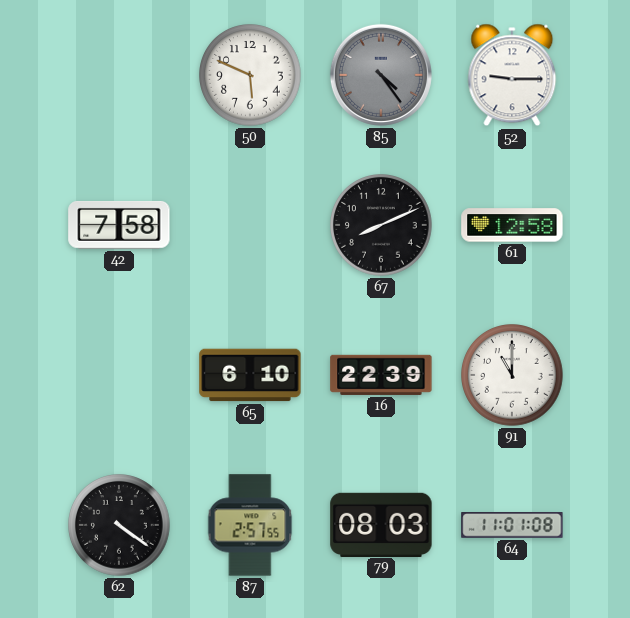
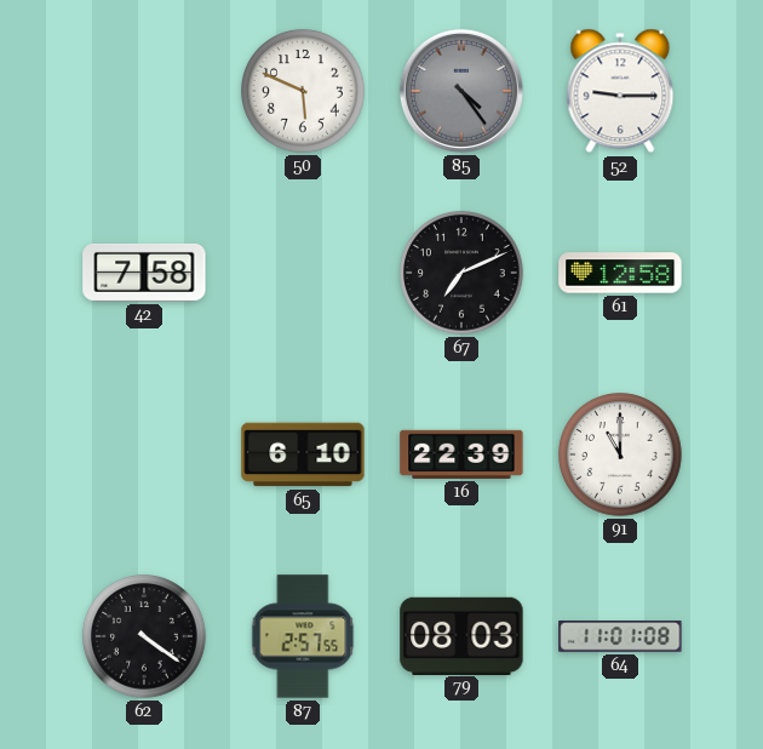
67: 8:11 -> 7:11 (463, 274)
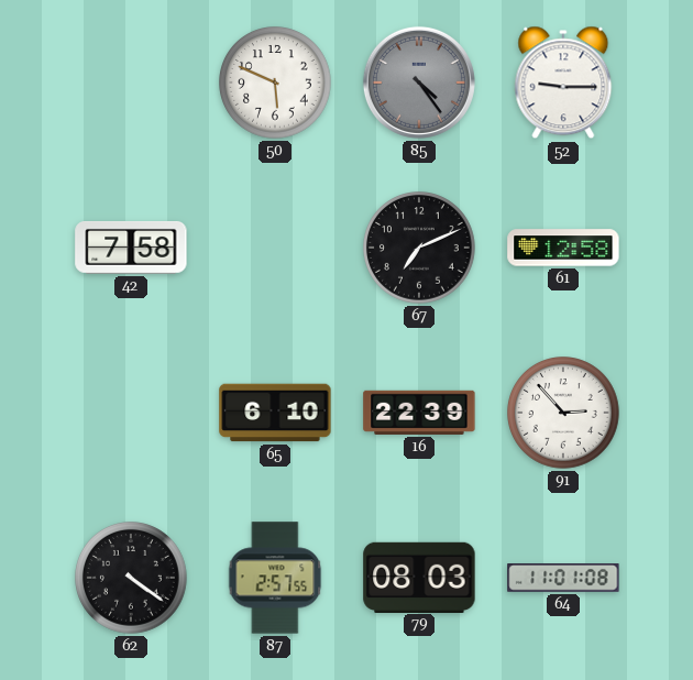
91: 11:00 -> 2:53 (564, 414)
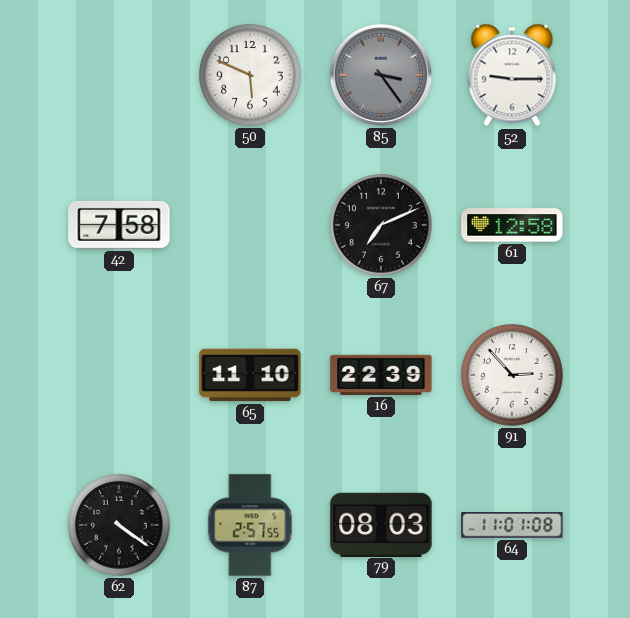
85: 4:24 -> 3:24 (381, 75)
65: 6:10 -> 11:10 (250, 375)
